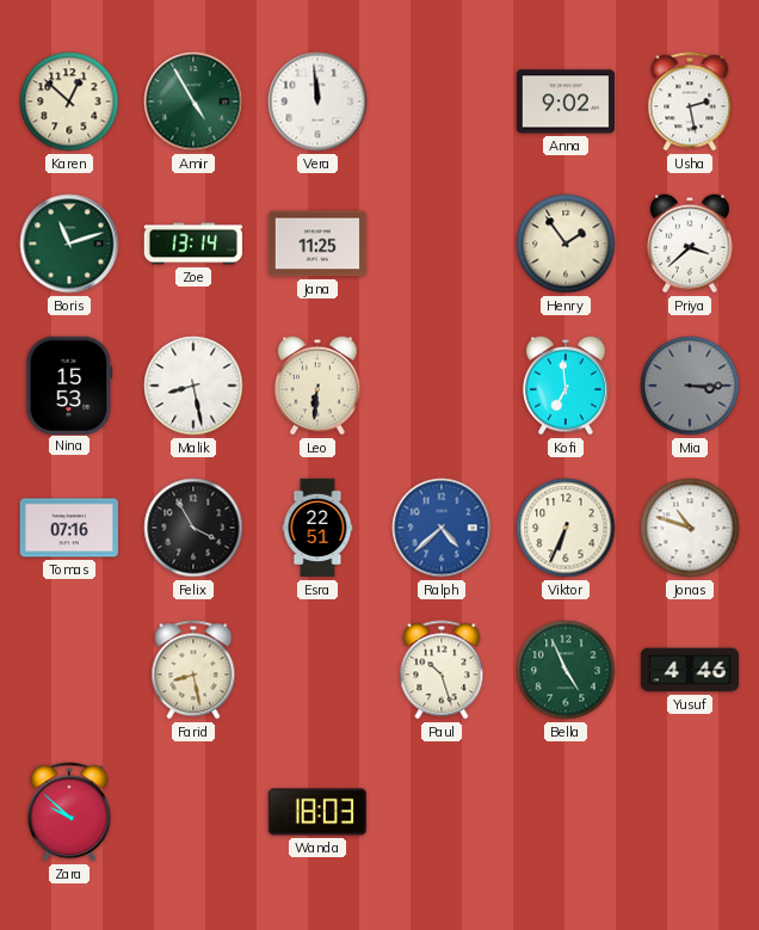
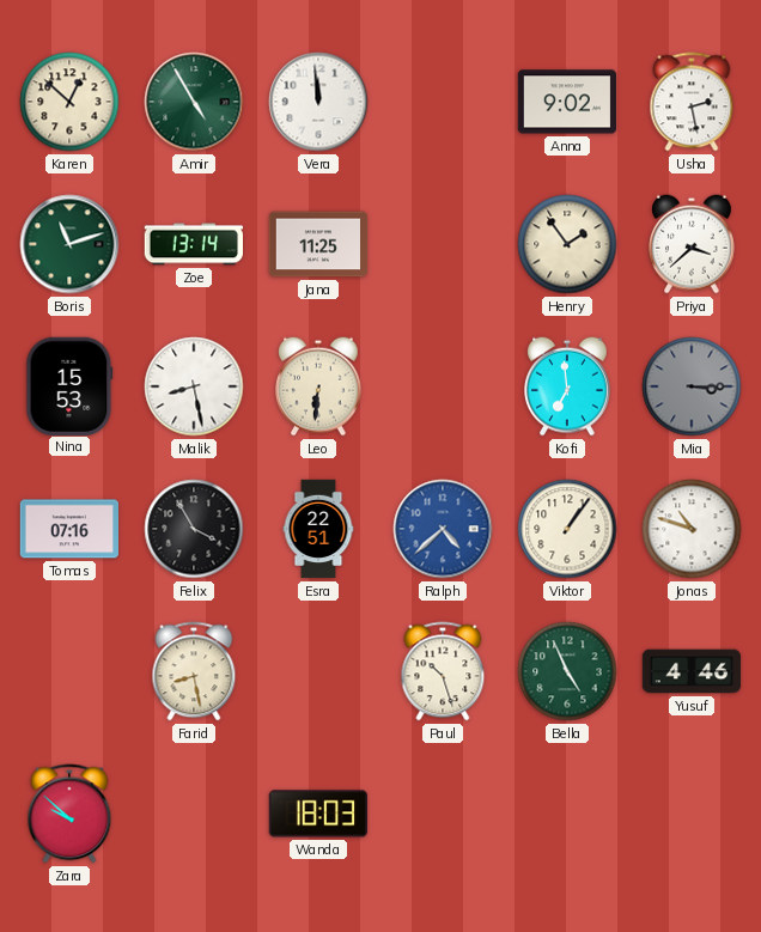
Viktor: 6:34 -> 1:06 (567, 529)
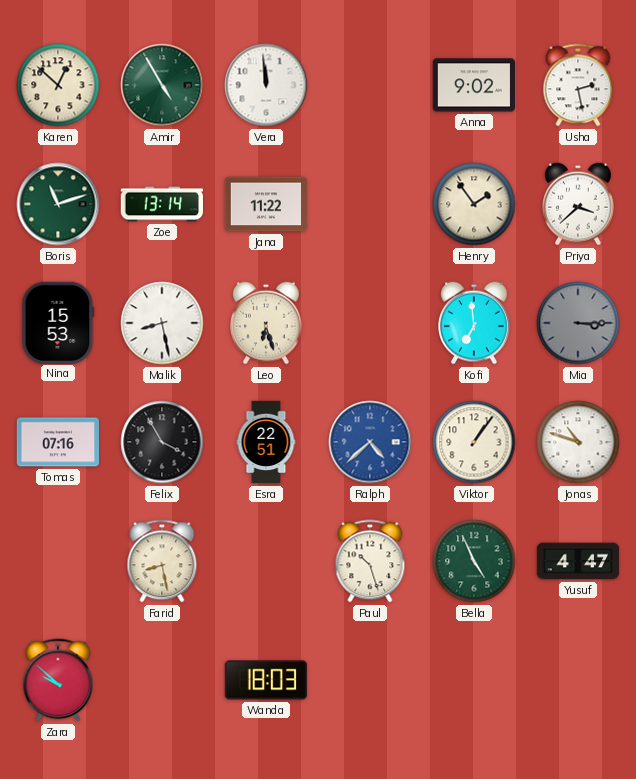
Jana: 11:25 -> 11:22 (266, 204)
Leo: 6:31 -> 6:27 (267, 323)
Yusuf: 4:46 -> 4:47 (578, 561)
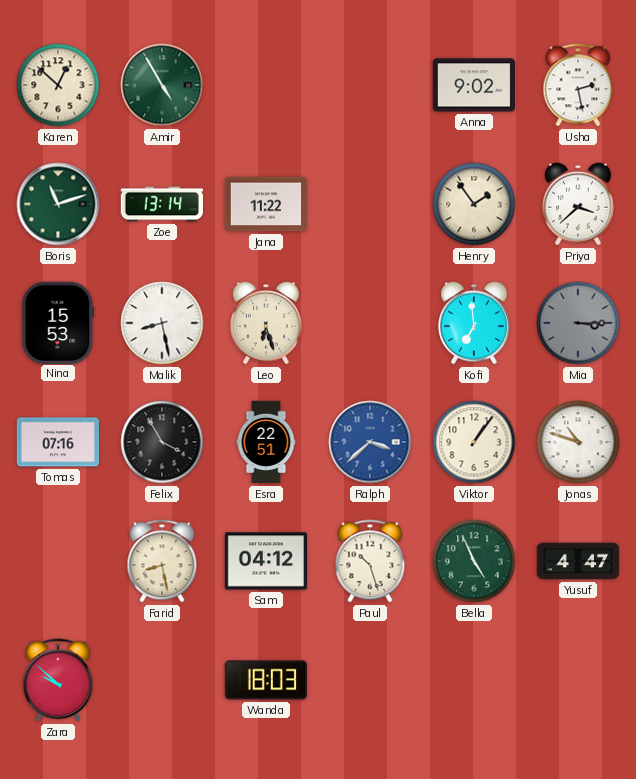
Vera: 11:59 -> none (266, 85)
Ralph: 4:38 -> 3:38 (370, 442)
Sam: none -> 04:12 (265, 561)
